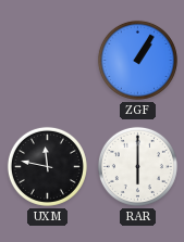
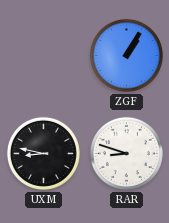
UXM: 11:47 -> 8:47 (43, 153)
RAR: 6:00 -> 8:48 (126, 153)
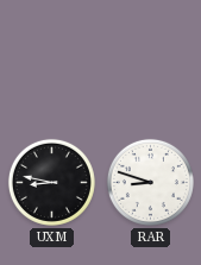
ZGF: 1:05 -> none (126, 55)
